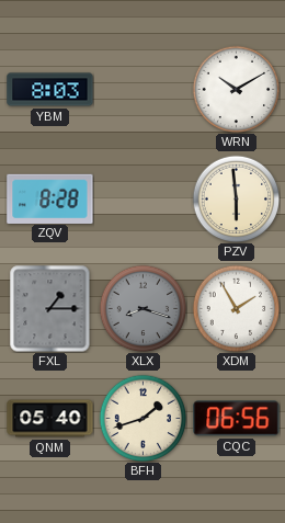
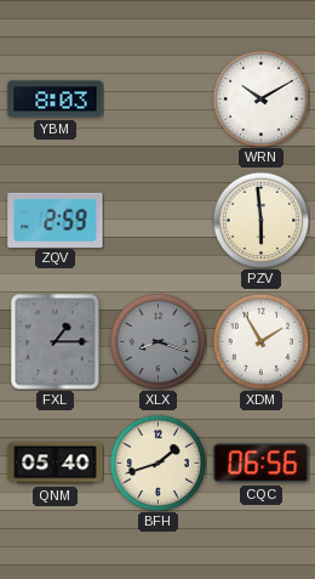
ZQV: 8:28 -> 2:59 (56, 220)
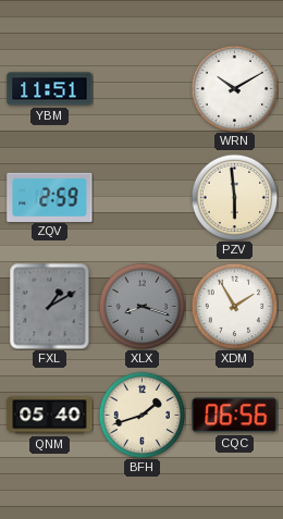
YBM: 8:03 -> 11:51 (50, 89)
FXL: 1:15 -> 1:10 (50, 307)
